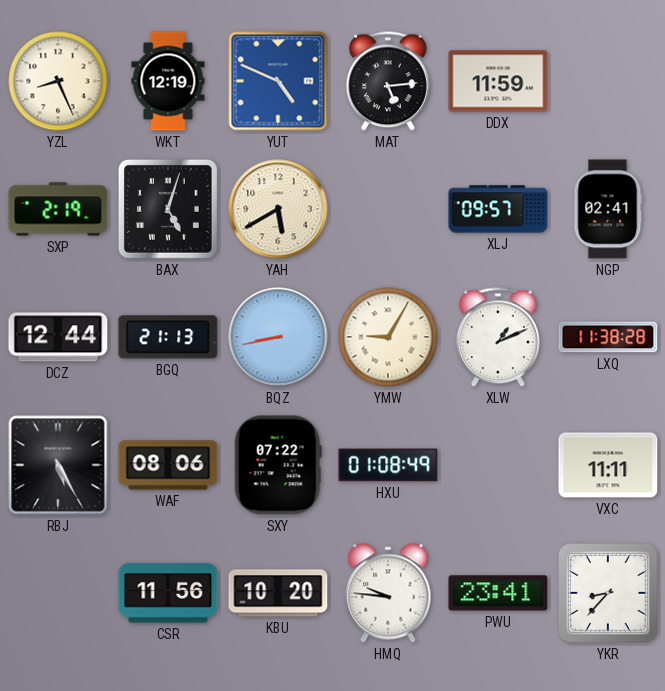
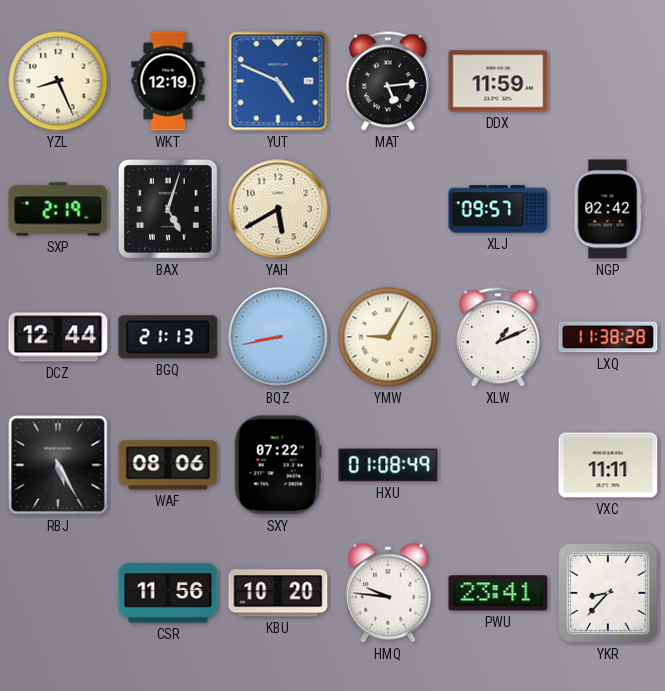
NGP: 02:41 -> 02:42 (608, 209)
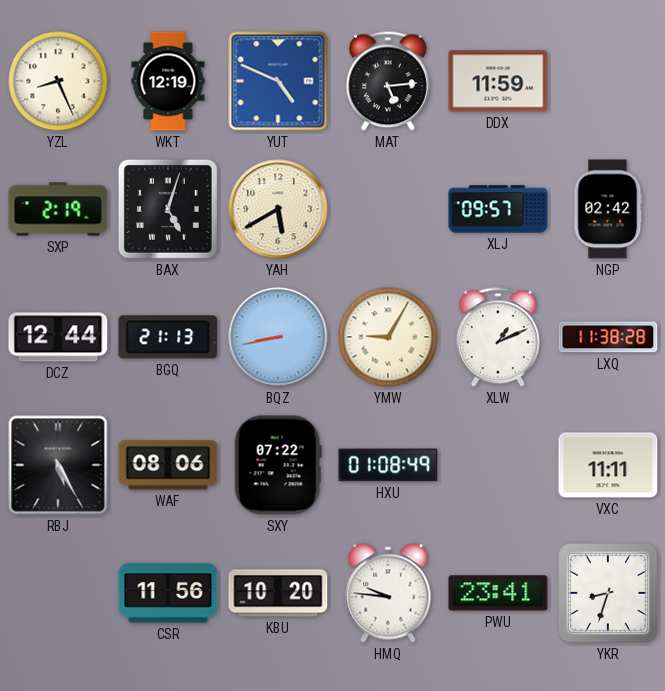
YKR: 8:37 -> 8:33 (609, 594)
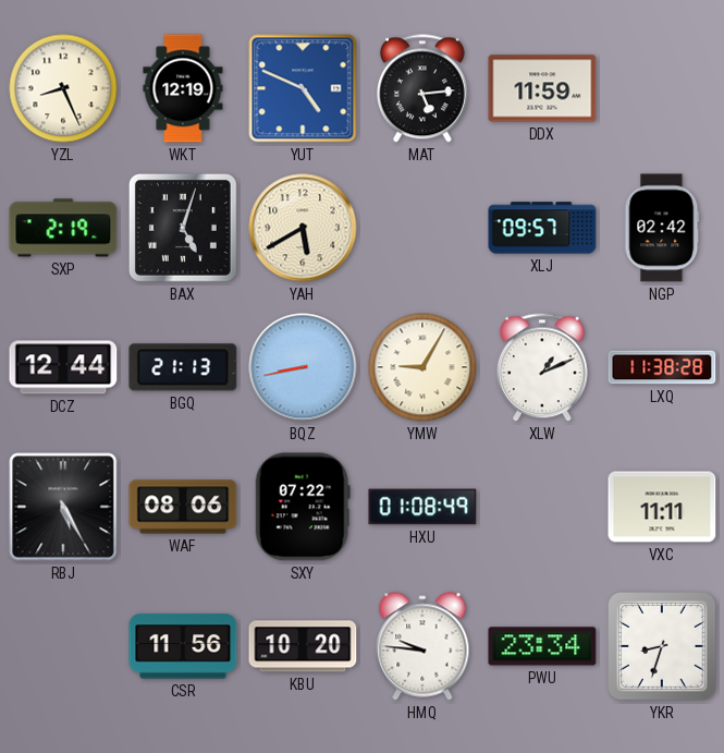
PWU: 23:41 -> 23:34 (542, 646)
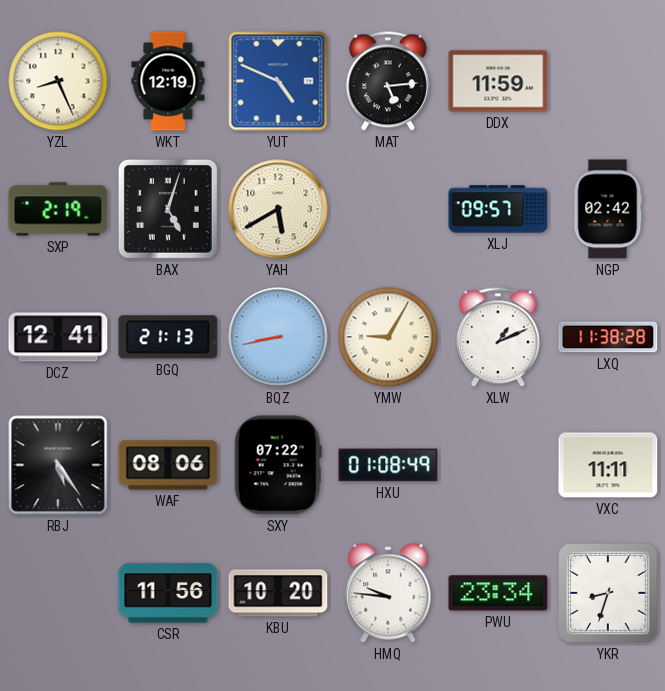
DCZ: 12:44 -> 12:41 (58, 337)
RBJ: 5:25 -> 5:24 (58, 465)
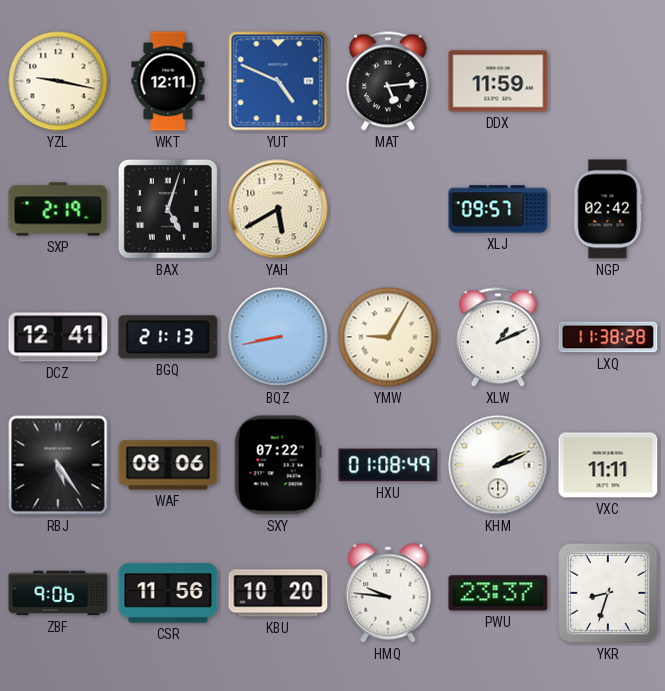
YZL: 8:26 -> 9:17 (58, 81)
WKT: 12:19 -> 12:11 (168, 81)
KHM: none -> 2:11 (498, 465)
ZBF: none -> 9:06 (58, 593)
PWU: 23:34 -> 23:37 (498, 593)
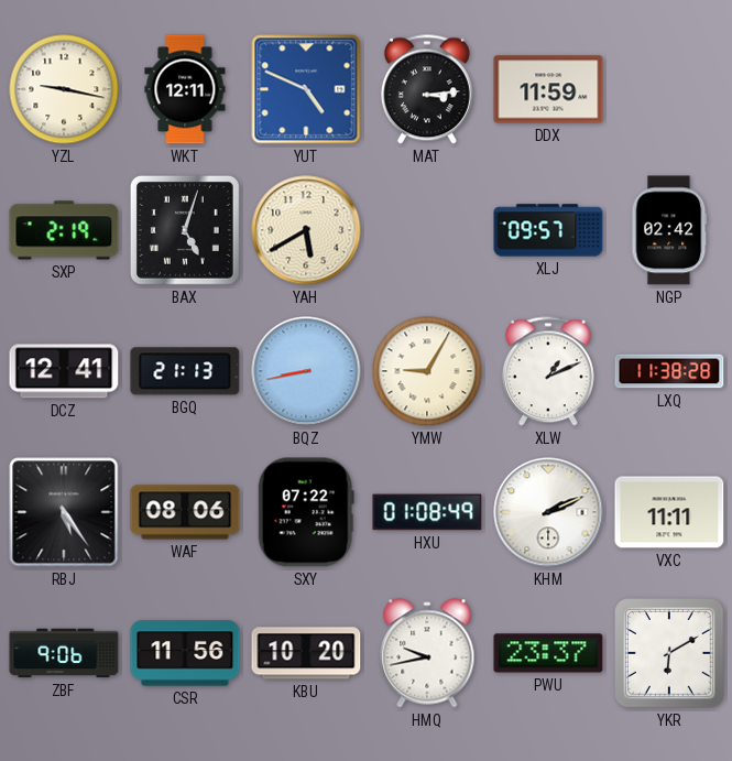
MAT: 5:14 -> 3:14 (427, 89)
HMQ: 9:46 -> 9:43 (427, 653)
YKR: 8:33 -> 6:10 (670, 654)
